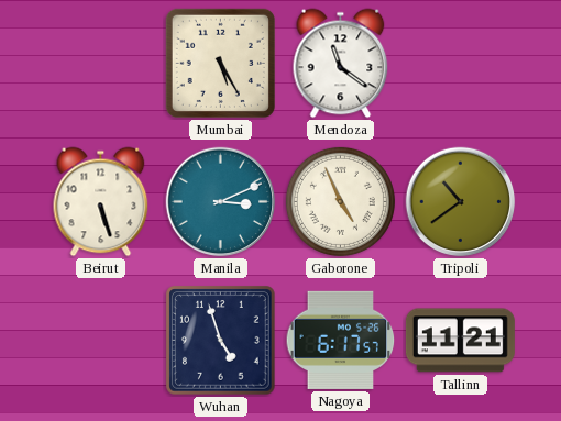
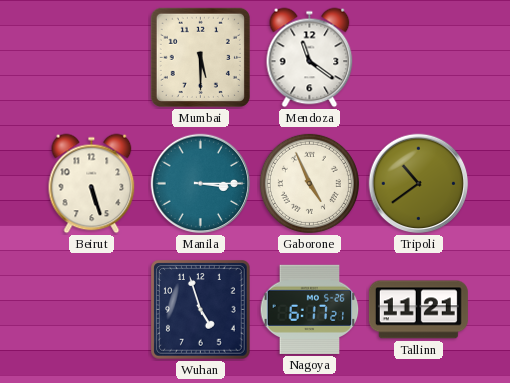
Mumbai: 5:25 -> 5:30 (200, 57)
Manila: 3:11 -> 3:15 (201, 184)
Nagoya: 6:17:57 -> 6:17:21 (310, 309)
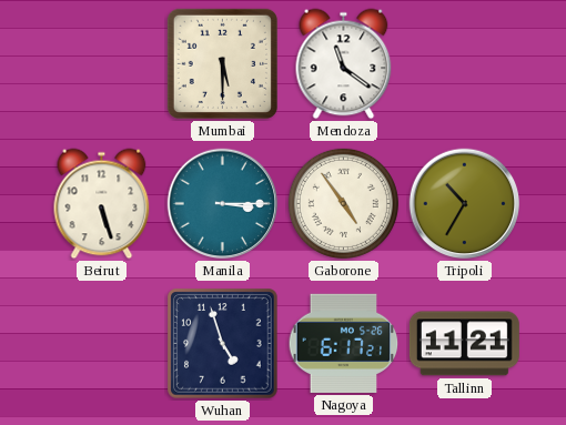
Gaborone: 4:56 -> 4:54 (343, 203)
Tripoli: 10:39 -> 10:35 (465, 204)
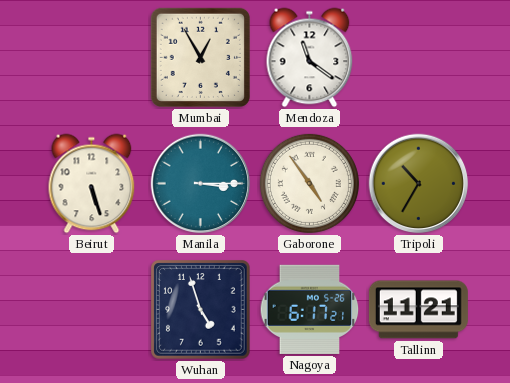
Mumbai: 5:30 -> 12:55 (200, 57)
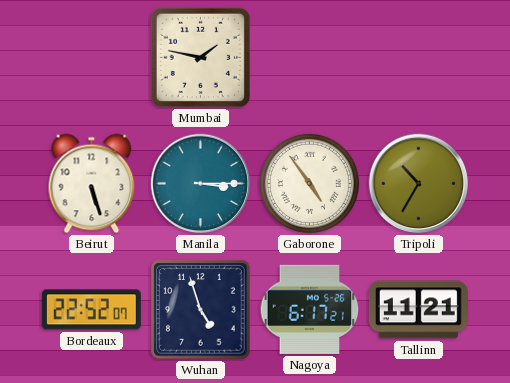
Mumbai: 12:55 -> 1:47 (200, 57)
Mendoza: 11:21 -> none (310, 58)
Bordeaux: none -> 22:52 (91, 310)
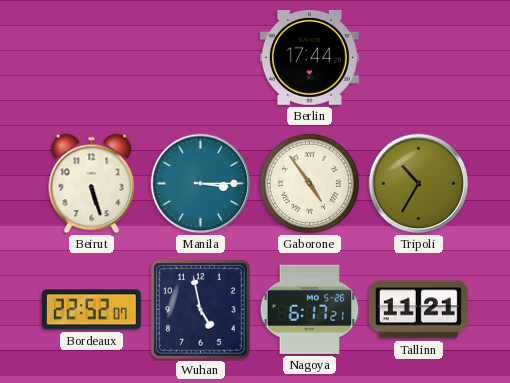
Mumbai: 1:47 -> none (200, 57)
Berlin: none -> 17:44 (309, 57)
Wuhan: 4:57 -> 4:58 (201, 310)
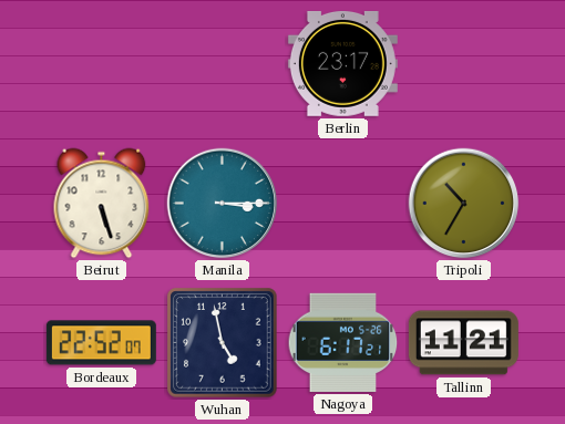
Berlin: 17:44 -> 23:17 (342, 63)
Gaborone: 4:54 -> none (309, 183)
